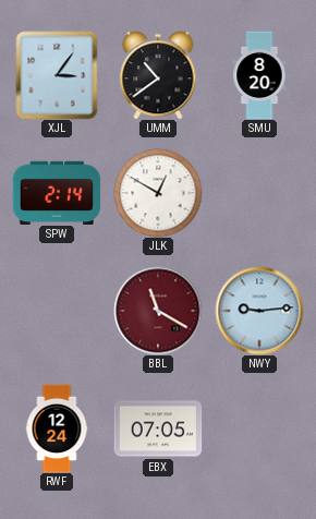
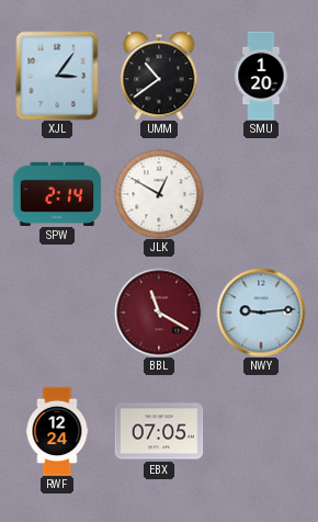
SMU: 8:20 -> 1:20 (261, 76)
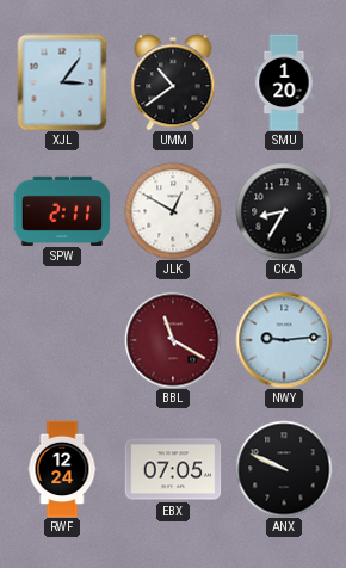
SPW: 2:14 -> 2:11 (62, 210)
CKA: none -> 8:35 (284, 211)
ANX: none -> 9:49 (284, 469)
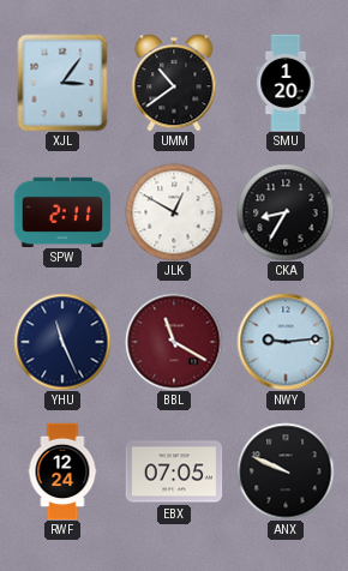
YHU: none -> 11:26 (62, 342)
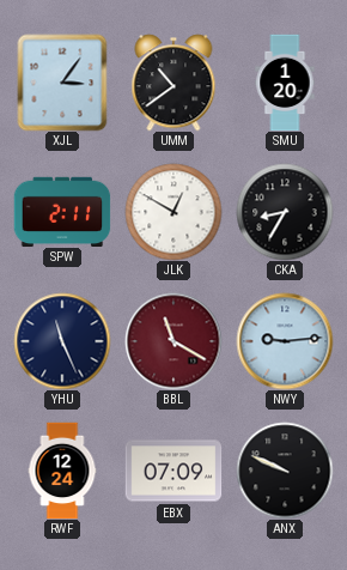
EBX: 07:05 -> 07:09 (173, 471)
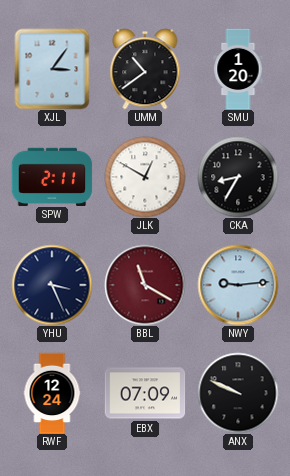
YHU: 11:26 -> 3:26 (52, 285)
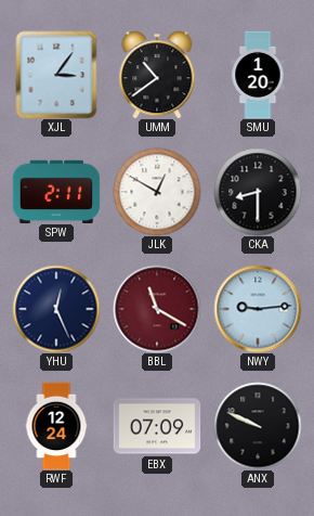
CKA: 8:35 -> 8:30 (258, 192)
YHU: 3:26 -> 12:26 (56, 309)
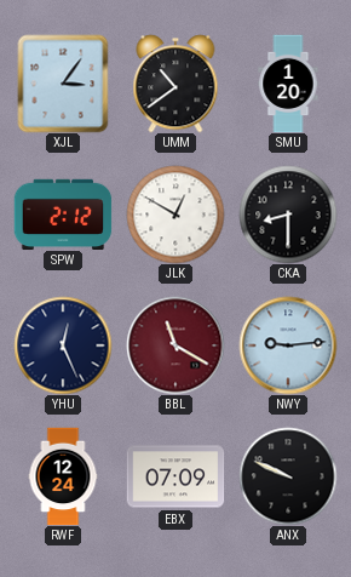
SPW: 2:11 -> 2:12 (63, 213)
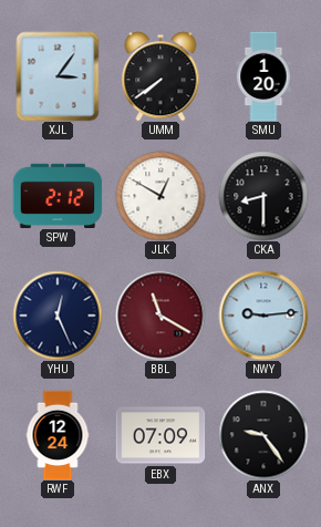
UMM: 10:39 -> 7:39 (161, 76)
ANX: 9:49 -> 9:24 (263, 435)
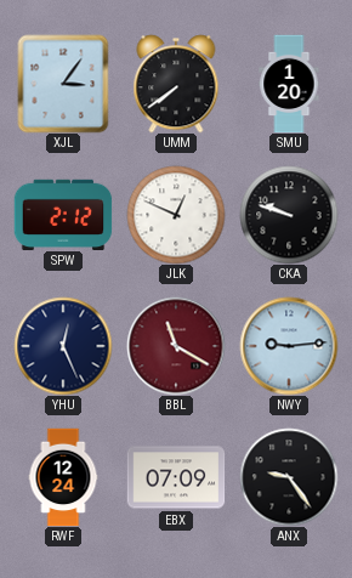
JLK: 12:50 -> 12:49 (176, 215)
CKA: 8:30 -> 9:48 (289, 215)
